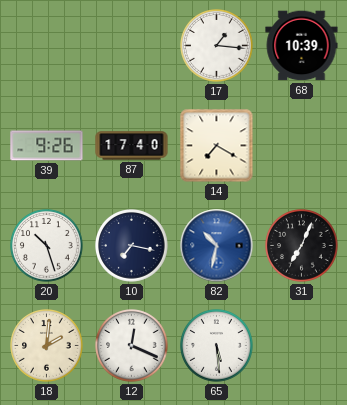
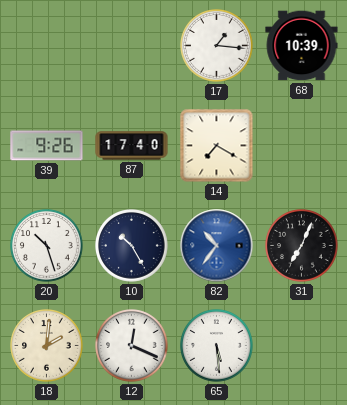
10: 7:17 -> 10:25 (132, 246)
82: 10:32 -> 10:36 (217, 246)
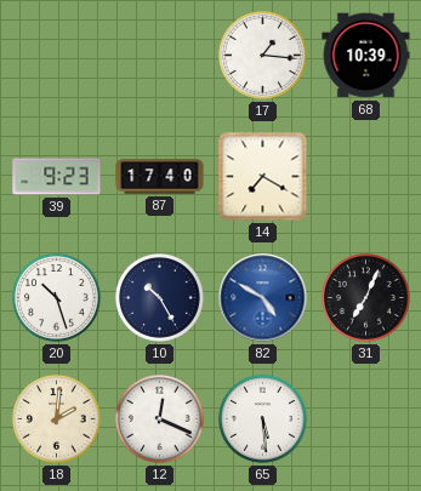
39: 9:26 -> 9:23 (57, 177)
82: 10:36 -> 4:50 (263, 298)
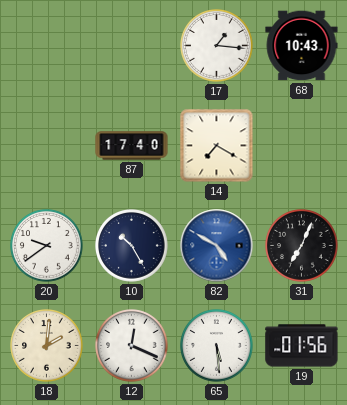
68: 10:39 -> 10:43 (302, 46)
39: 9:23 -> none (57, 177)
20: 10:27 -> 9:39 (47, 246)
19: none -> 01:56 (302, 346)
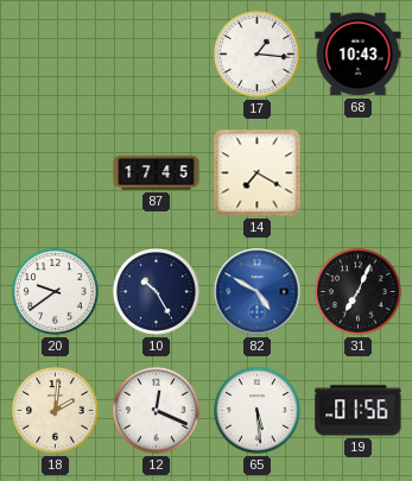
87: 17:40 -> 17:45 (157, 173)
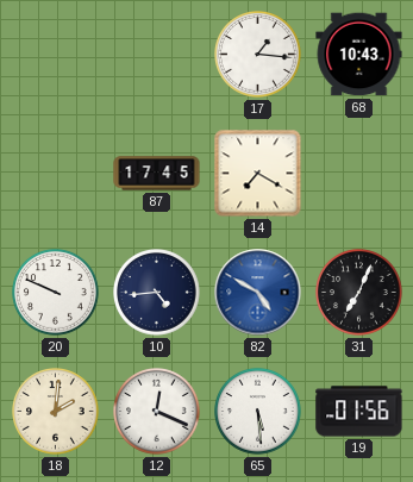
20: 9:39 -> 9:49 (56, 293)
10: 10:25 -> 4:44 (157, 293)
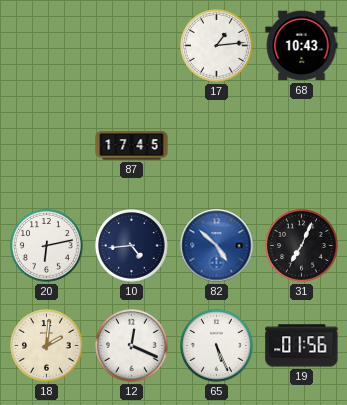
17: 1:16 -> 1:14 (217, 46)
14: 7:20 -> none (258, 174)
20: 9:49 -> 6:13 (47, 246)
82: 4:50 -> 4:52 (217, 246)
65: 5:29 -> 5:26 (217, 346)
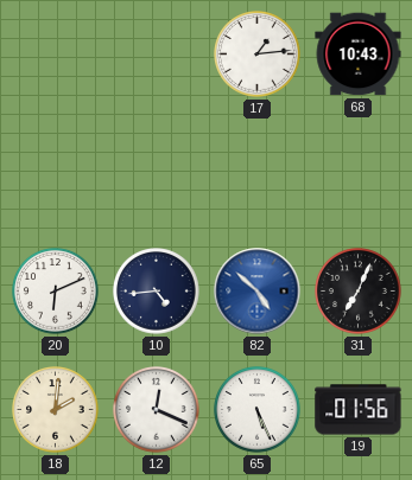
87: 17:45 -> none (132, 146)
20: 6:13 -> 6:11 (56, 292)
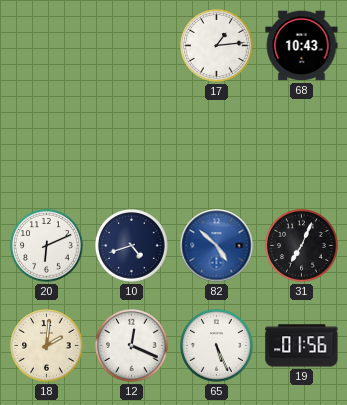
10: 4:44 -> 4:42 (132, 246)
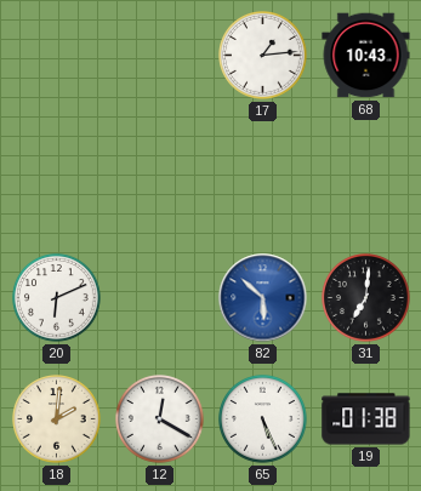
10: 4:42 -> none (132, 246)
82: 4:52 -> 5:52 (263, 298)
31: 7:04 -> 7:01 (366, 298)
12: 12:19 -> 12:20 (160, 419)
19: 01:56 -> 01:38 (366, 419)
